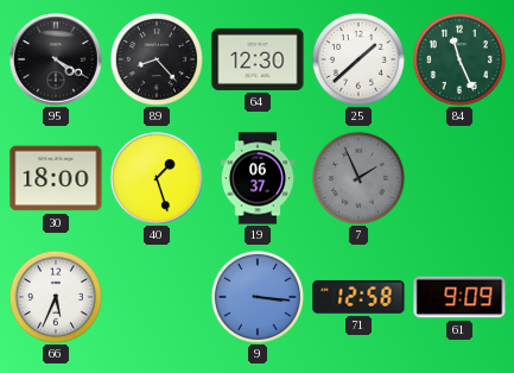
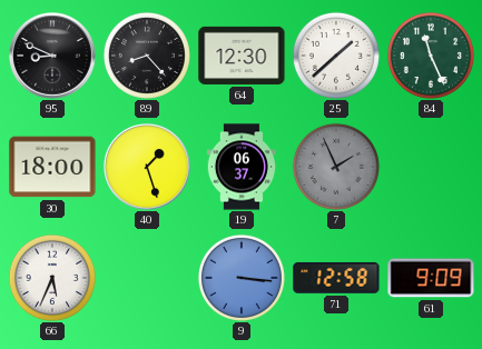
95: 4:20 -> 8:49 (52, 56)
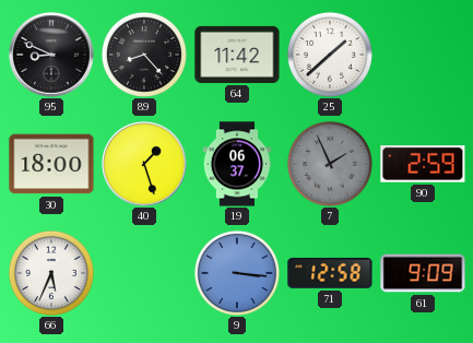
64: 12:30 -> 11:42 (237, 55)
84: 11:26 -> none (431, 56)
90: none -> 2:59 (423, 165)
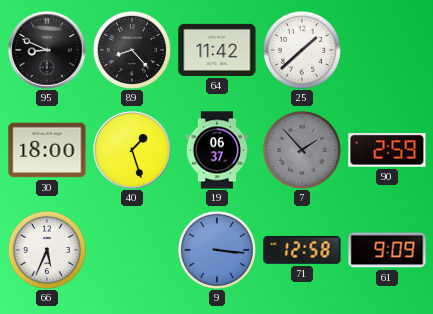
7: 1:56 -> 1:53 (302, 150)
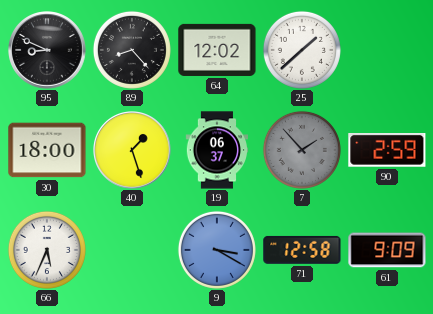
64: 11:42 -> 12:02 (217, 50)
9: 3:16 -> 3:20 (217, 250)
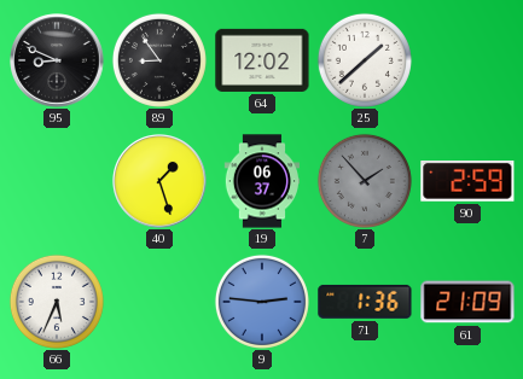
89: 8:23 -> 8:54 (159, 60)
30: 18:00 -> none (47, 150)
9: 3:20 -> 2:46 (262, 302)
71: 12:58 -> 1:36 (365, 302)
61: 9:09 -> 21:09 (467, 302)
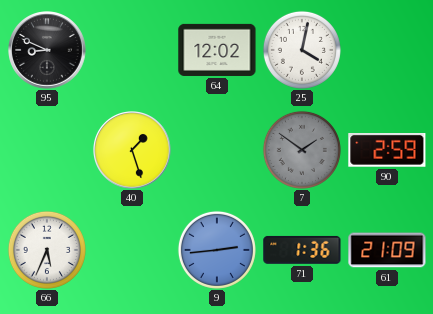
89: 8:54 -> none (159, 60)
25: 1:38 -> 4:02 (302, 50)
19: 06:37 -> none (262, 181)
7: 1:53 -> 1:51 (302, 150)
9: 2:46 -> 2:44 (217, 250)
